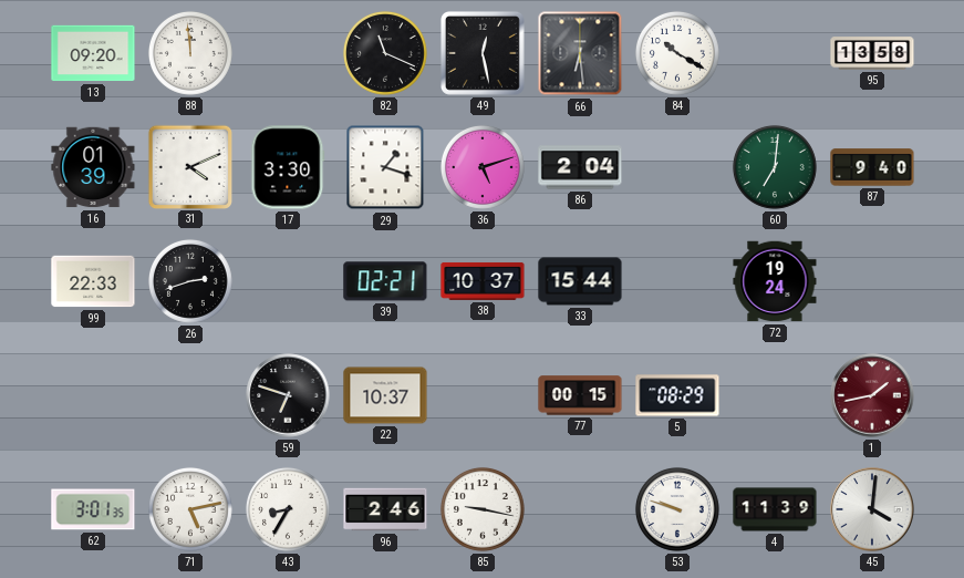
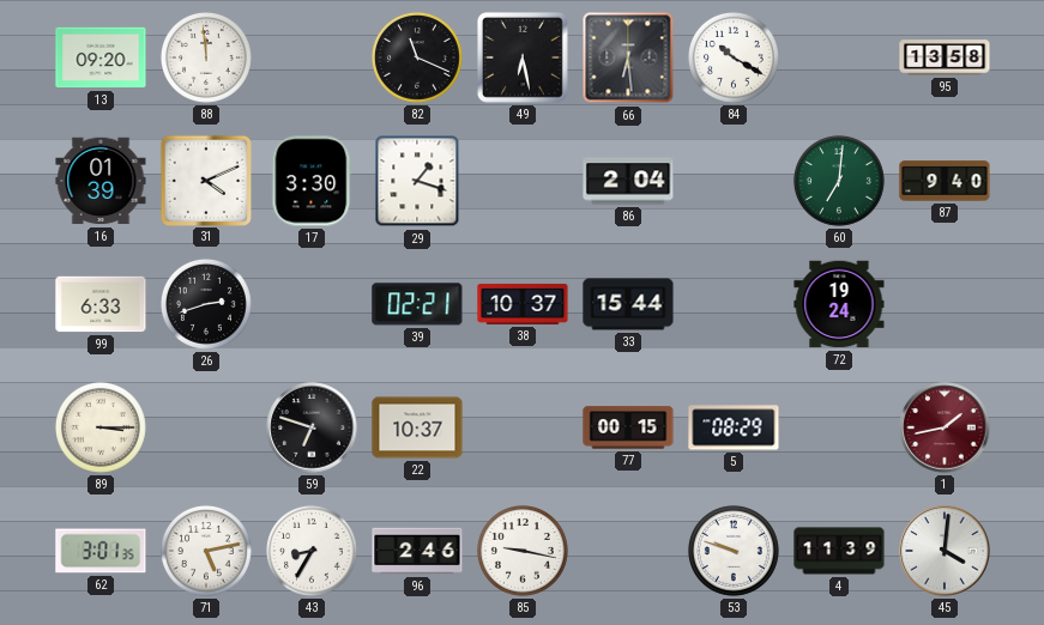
49: 12:28 -> 6:28 (523, 57)
36: 5:12 -> none (483, 167)
99: 22:33 -> 6:33 (101, 304)
89: none -> 3:15 (101, 427)
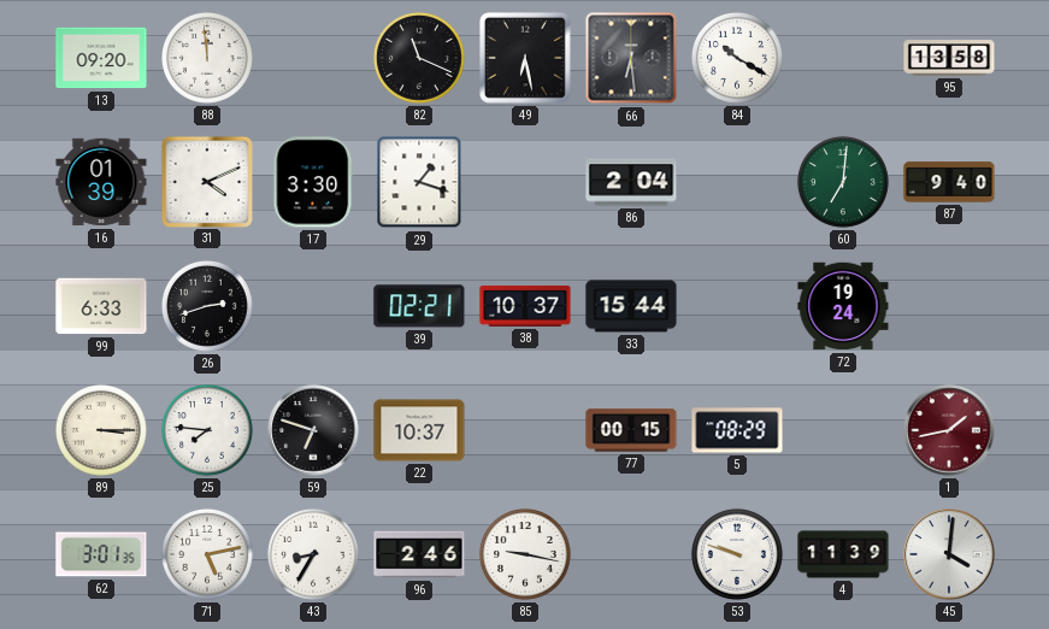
25: none -> 7:46 (207, 430)
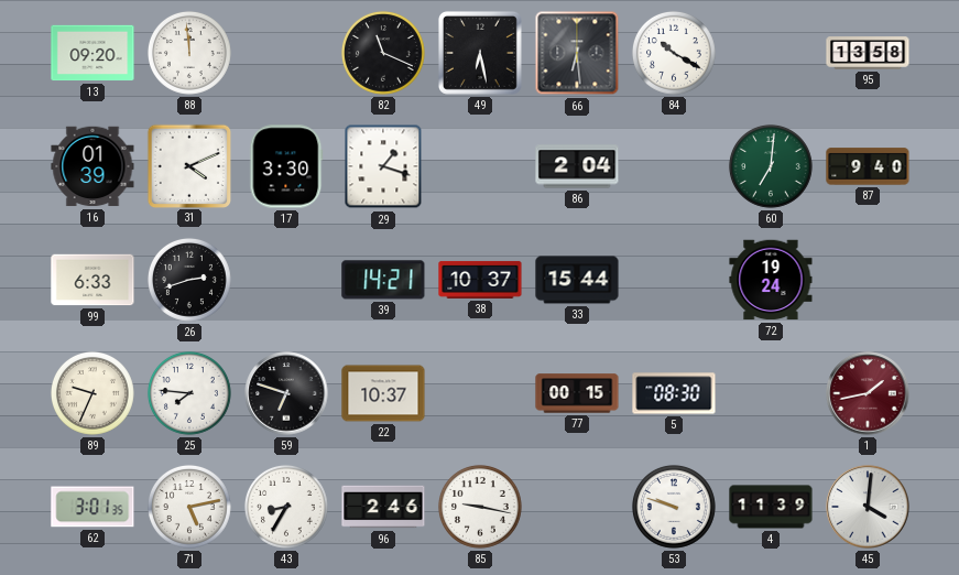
39: 02:21 -> 14:21 (383, 280)
89: 3:15 -> 9:34 (92, 393)
5: 08:29 -> 08:30 (674, 393)
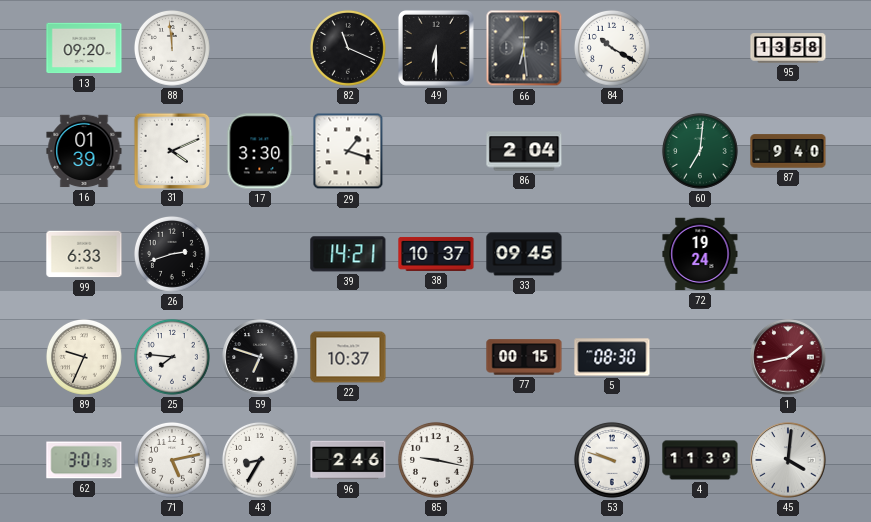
49: 6:28 -> 6:30 (436, 48)
33: 15:44 -> 09:45 (524, 254)
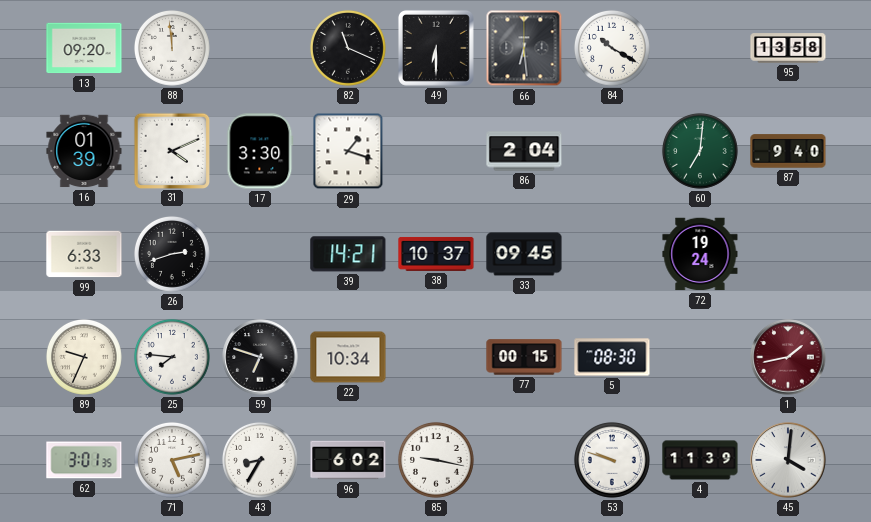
22: 10:37 -> 10:34 (348, 357)
96: 2:46 -> 6:02 (348, 460)
